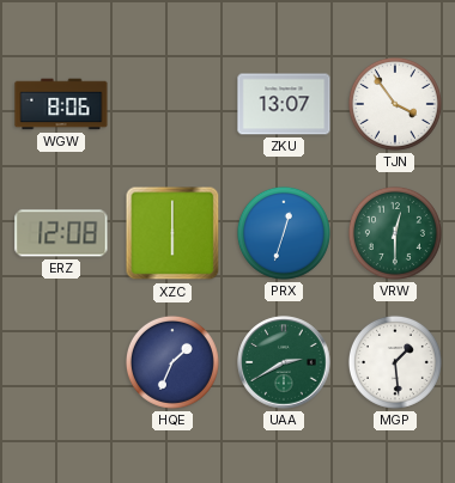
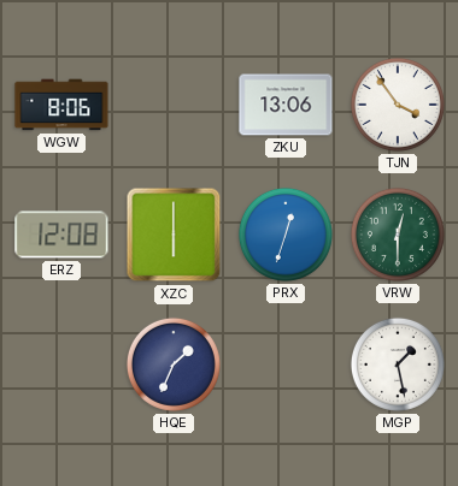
ZKU: 13:07 -> 13:06 (286, 105)
UAA: 2:40 -> none (284, 362)
MGP: 1:29 -> 1:28 (398, 364)
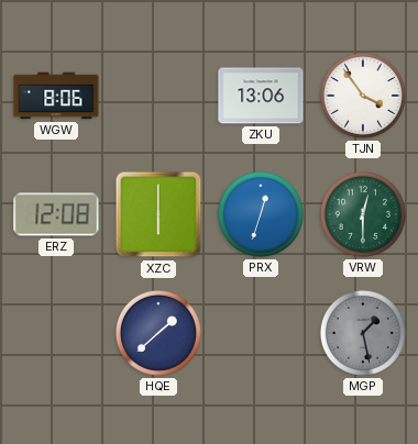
HQE: 1:34 -> 1:38 (158, 333)
MGP dial: white -> grey (363, 333)
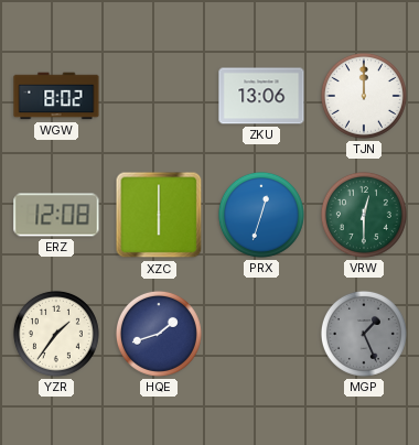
WGW: 8:06 -> 8:02 (56, 96)
TJN: 3:54 -> 12:00 (364, 96)
YZR: none -> 1:36 (56, 334)
HQE: 1:38 -> 1:42 (159, 334)
MGP: 1:28 -> 1:26 (364, 334)
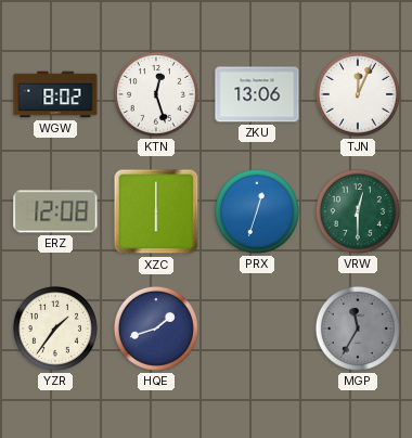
KTN: none -> 12:27 (156, 94)
TJN: 12:00 -> 12:04 (358, 94)
MGP: 1:26 -> 11:35 (358, 328)
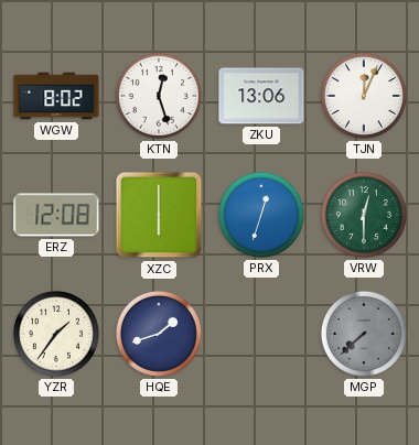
MGP: 11:35 -> 7:38 (364, 334)
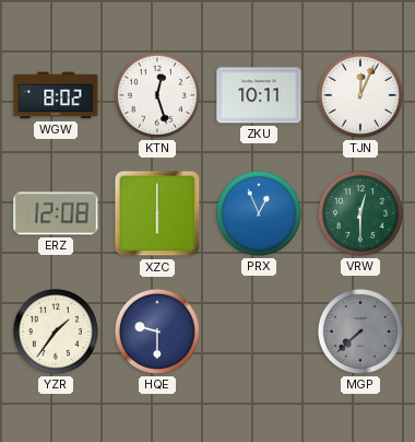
ZKU: 13:06 -> 10:11 (259, 95)
PRX: 12:33 -> 12:56 (259, 213)
HQE: 1:42 -> 9:30 (157, 331)
